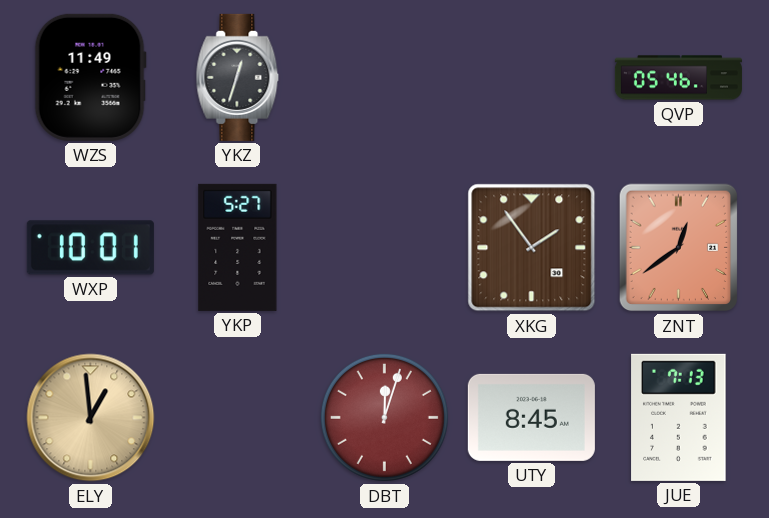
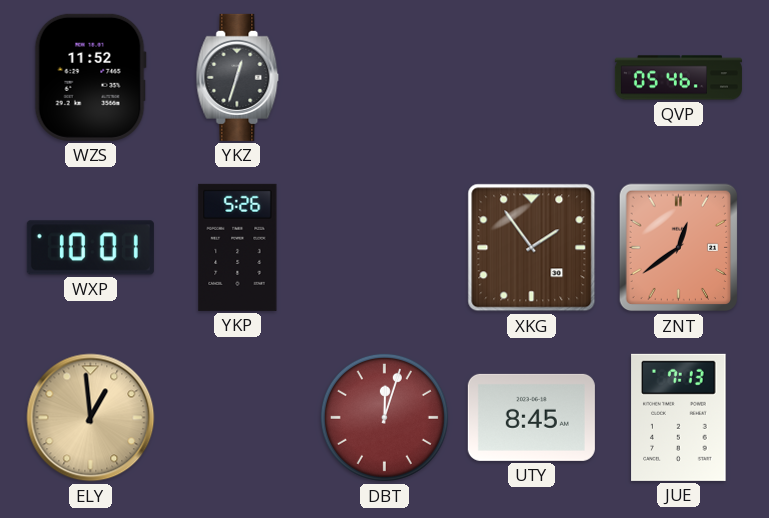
WZS: 11:49 -> 11:52 (90, 77)
YKP: 5:27 -> 5:26 (238, 247)
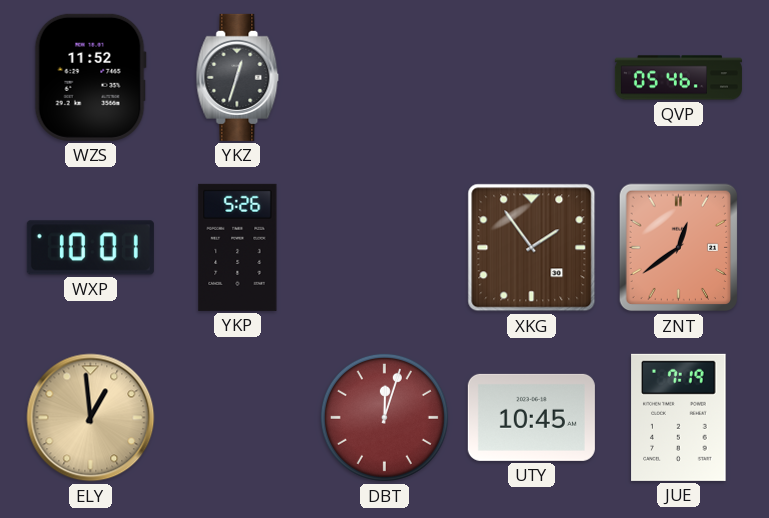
UTY: 8:45 -> 10:45 (531, 417)
JUE: 7:13 -> 7:19 (679, 417)
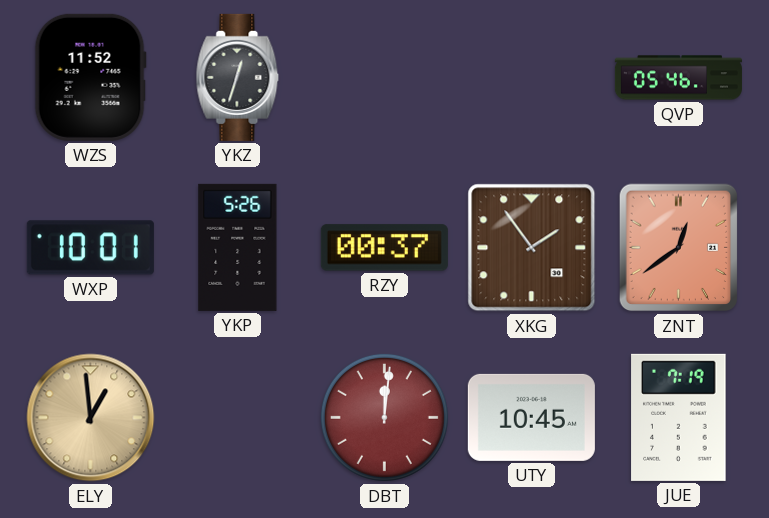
RZY: none -> 00:37 (384, 248)
DBT: 12:03 -> 12:01 (384, 417)
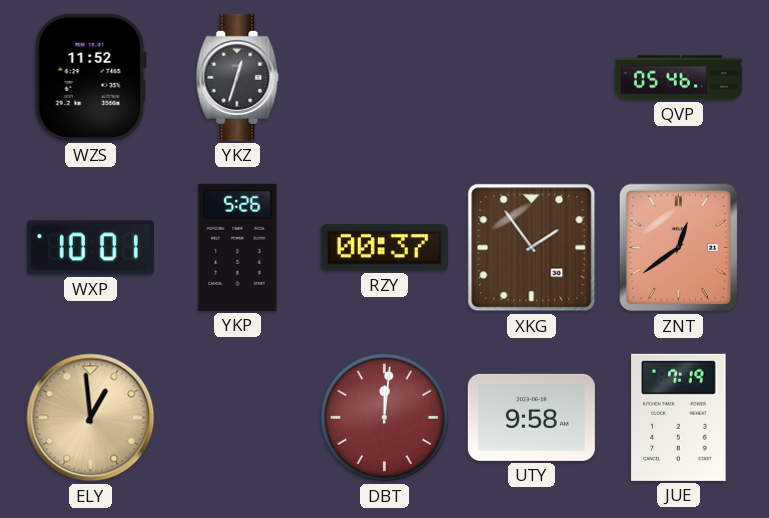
UTY: 10:45 -> 9:58 (531, 417)
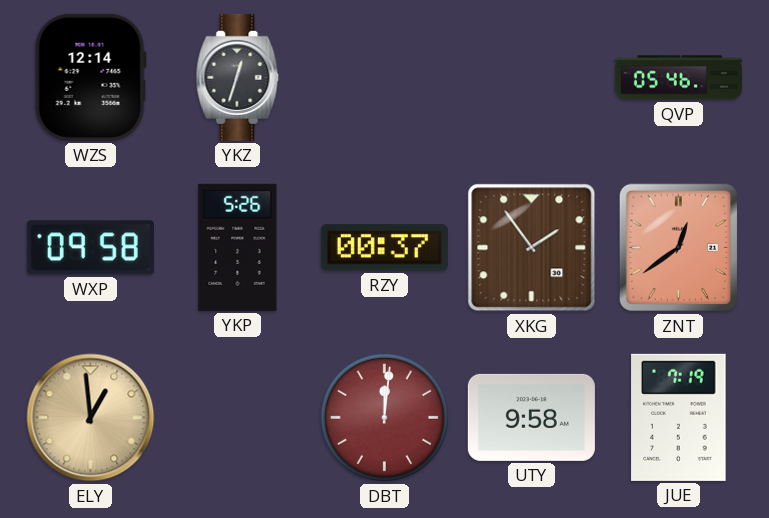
WZS: 11:52 -> 12:14 (90, 77)
WXP: 10:01 -> 09:58 (90, 248)
